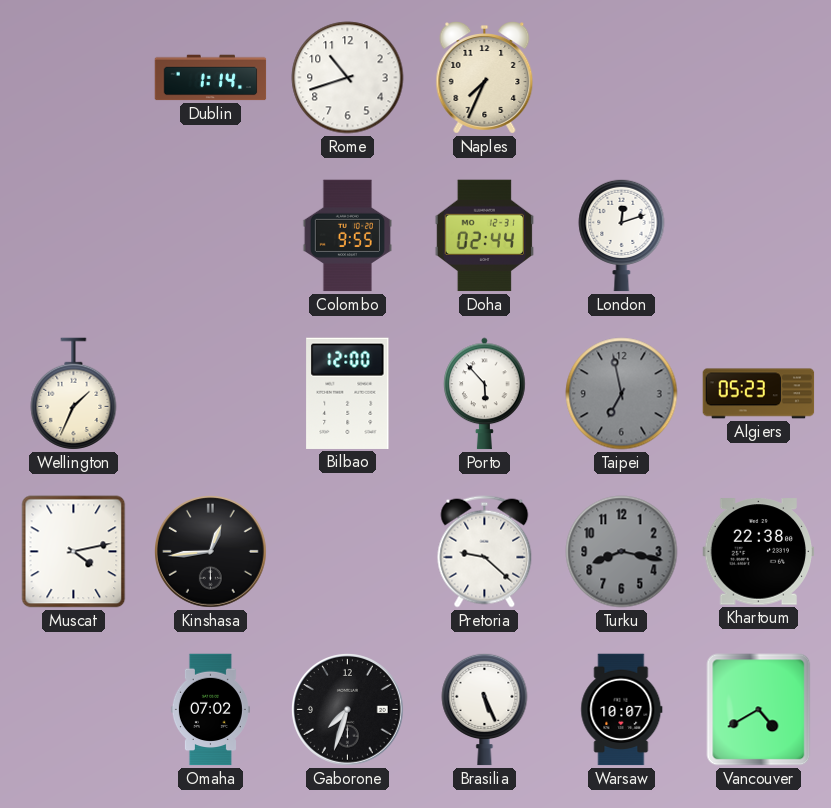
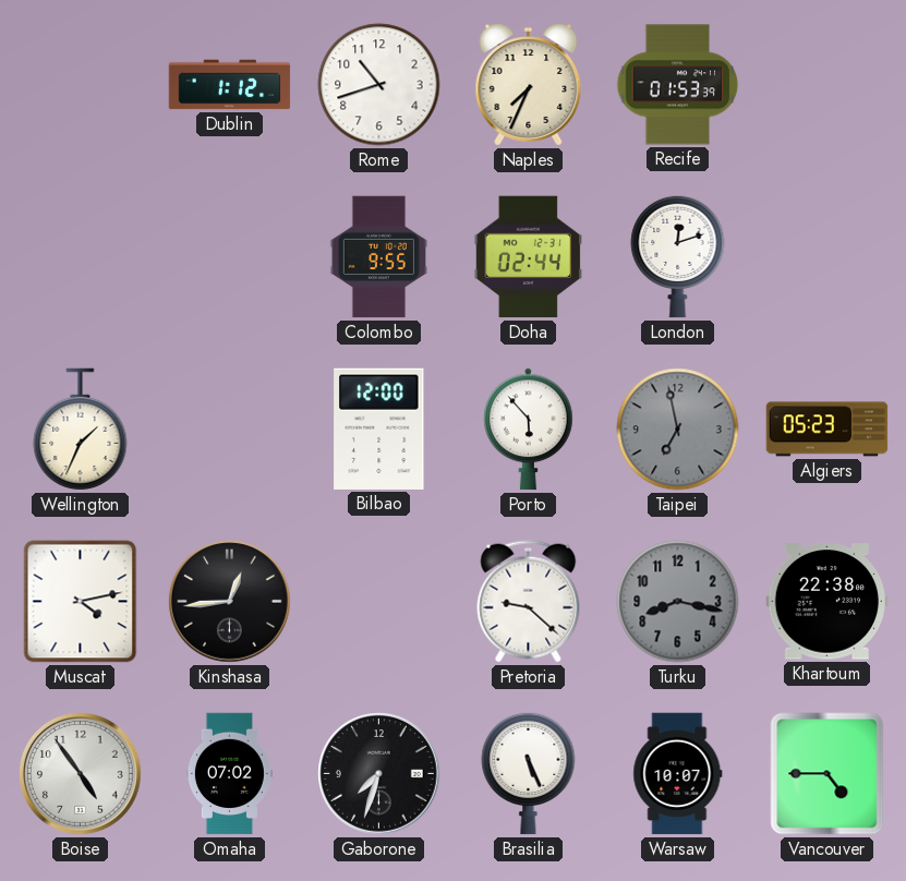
Dublin: 1:14 -> 1:12 (230, 85)
Recife: none -> 01:53 (678, 85)
Boise: none -> 4:54 (81, 774)
Vancouver: 4:40 -> 4:45 (828, 774)
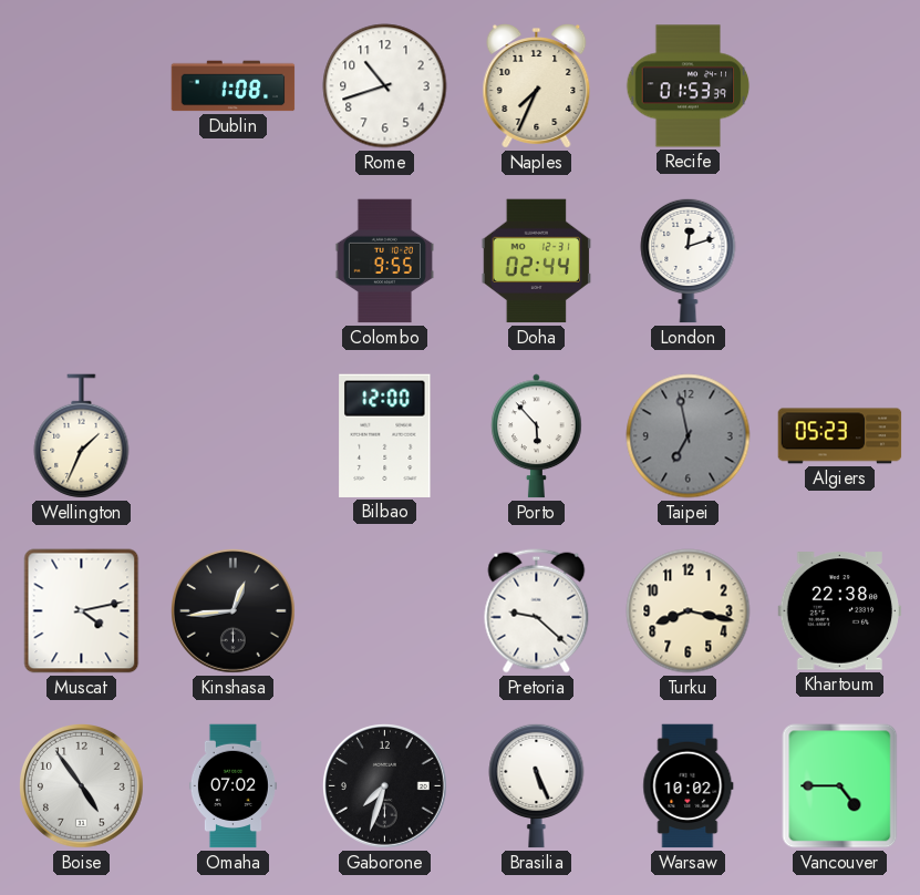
Dublin: 1:12 -> 1:08 (234, 86)
Turku dial: grey -> cream (689, 611)
Warsaw: 10:07 -> 10:02 (689, 786)
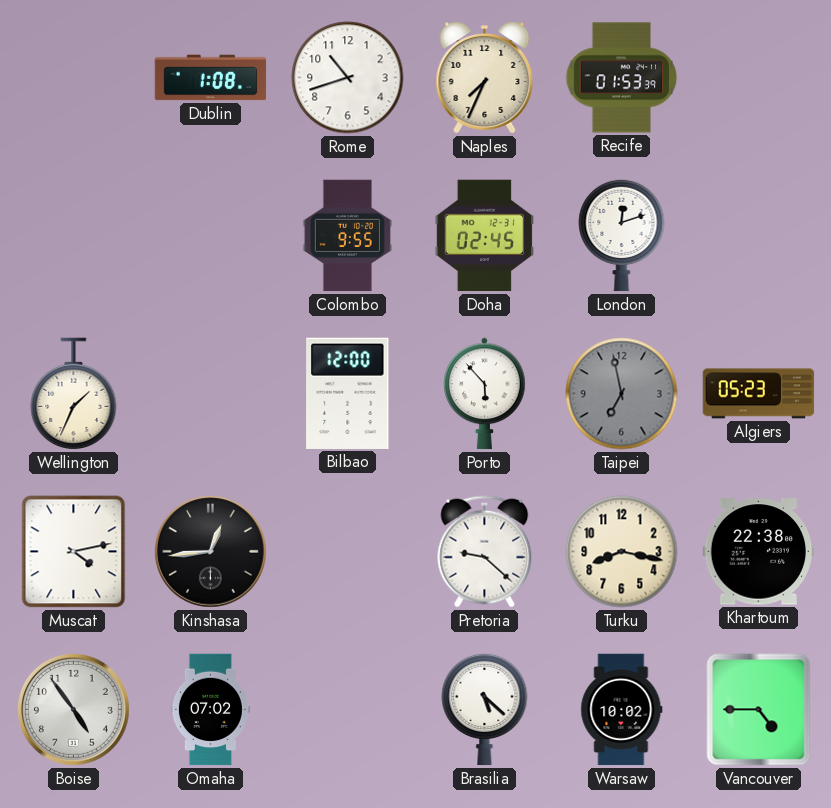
Doha: 02:44 -> 02:45 (485, 236)
Gaborone: 7:33 -> none (385, 786)
Brasilia: 5:26 -> 5:22 (485, 709)
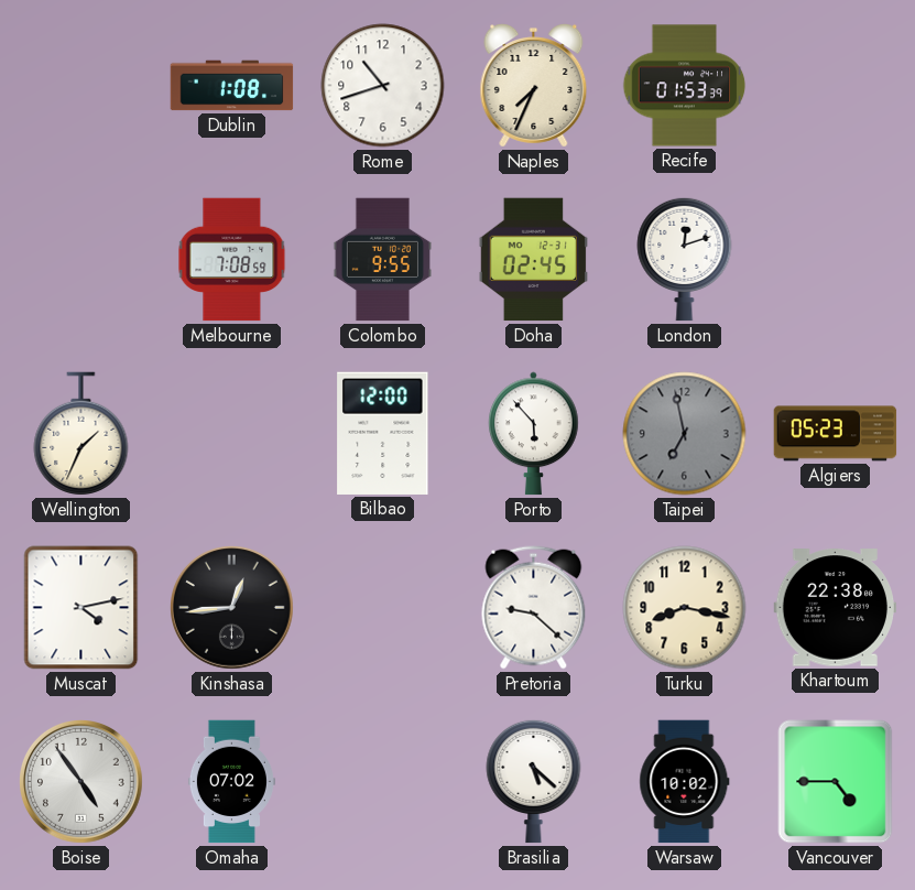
Melbourne: none -> 7:08 (232, 260)
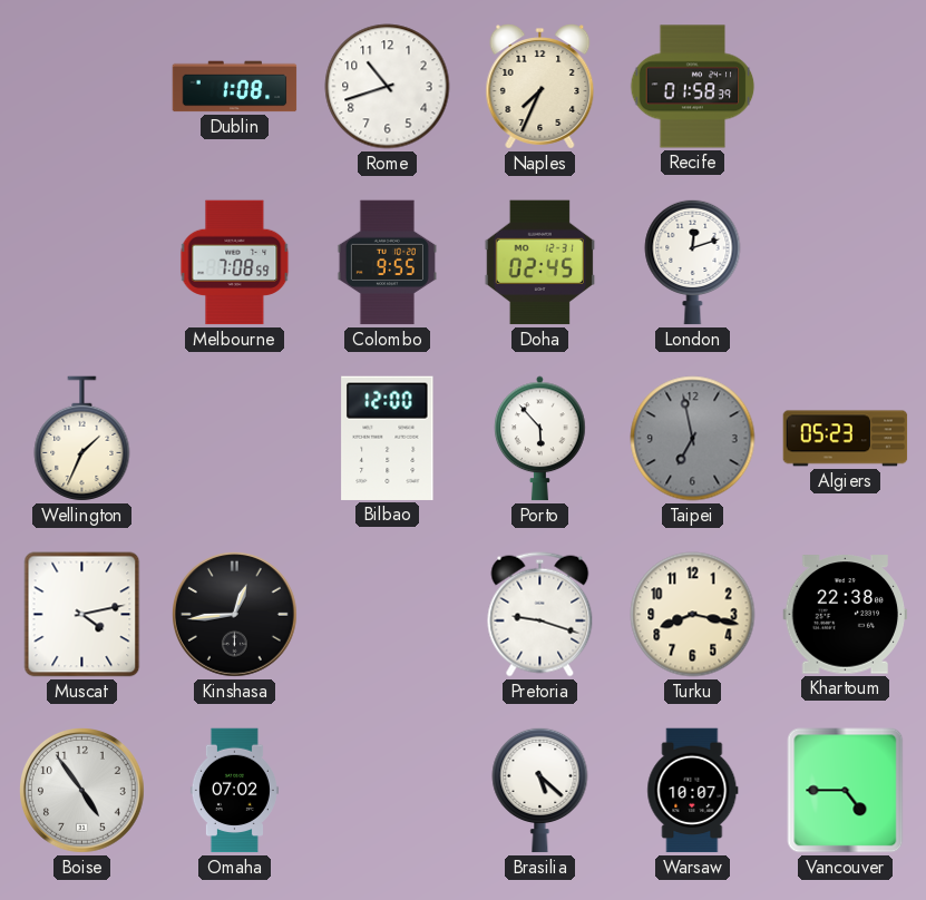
Recife: 01:53 -> 01:58 (693, 87)
Pretoria: 9:22 -> 9:18 (540, 615)
Warsaw: 10:02 -> 10:07 (693, 791)
